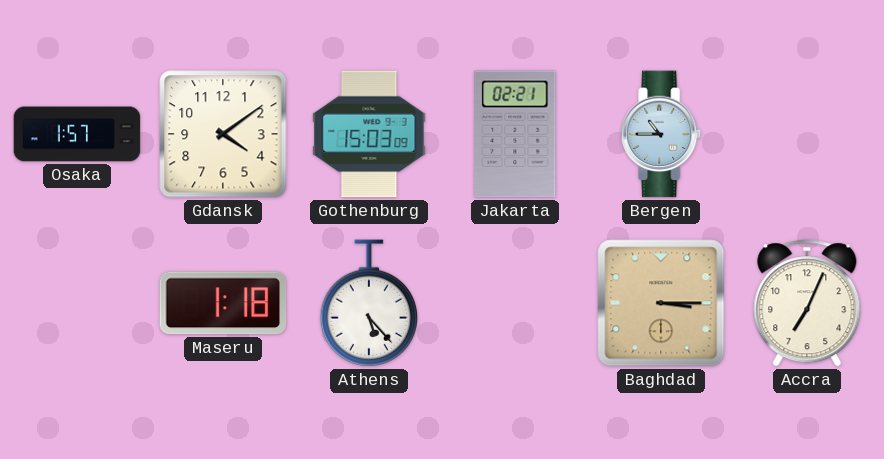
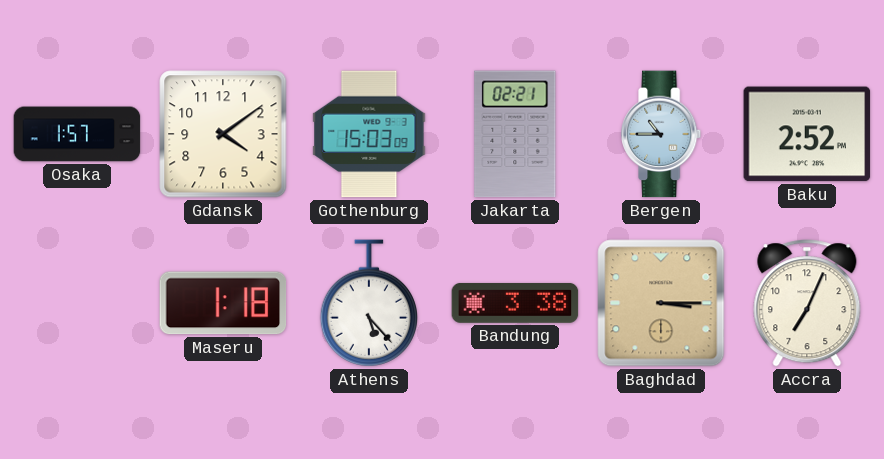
Baku: none -> 2:52 (807, 134)
Bandung: none -> 3:38 (515, 303)
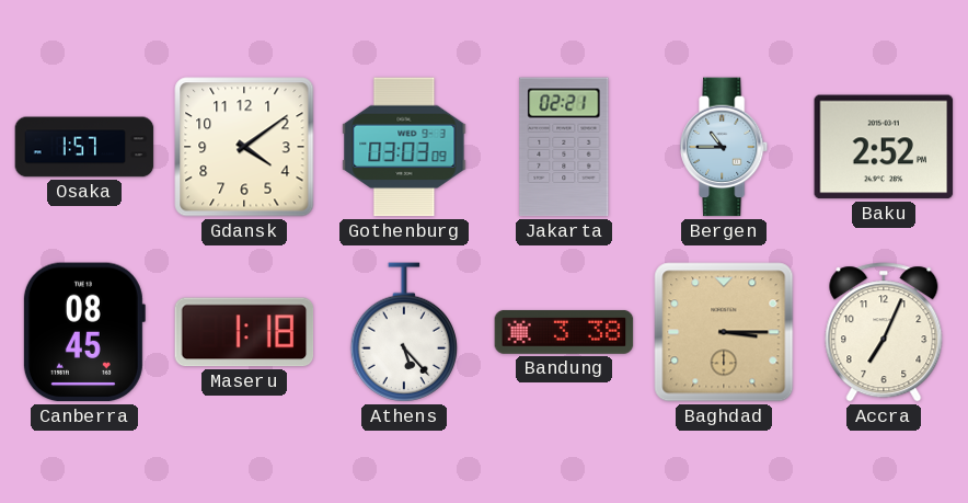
Gothenburg: 15:03 -> 03:03 (404, 147)
Canberra: none -> 08:45 (83, 332)
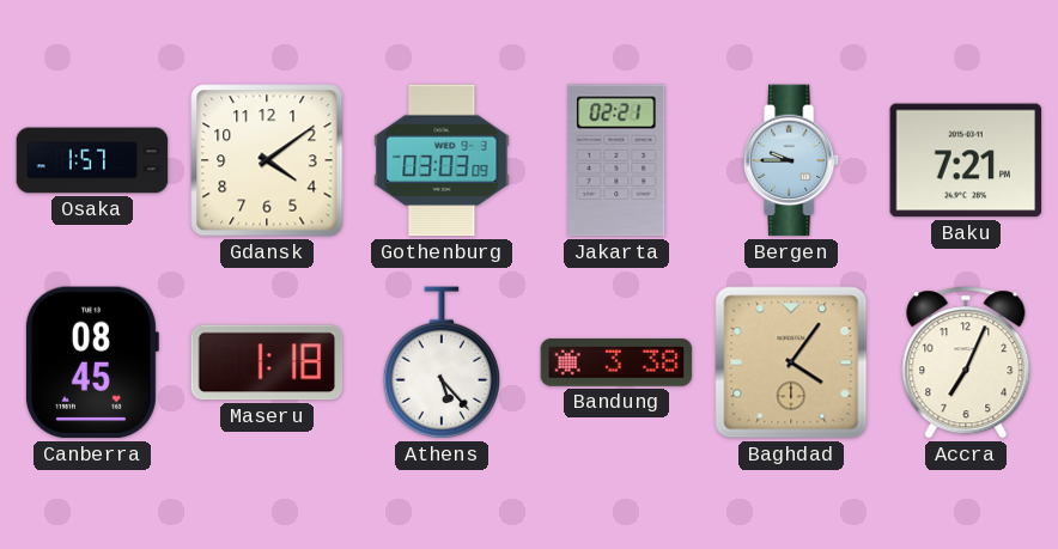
Bergen: 10:45 -> 9:45 (792, 160)
Baku: 2:52 -> 7:21 (966, 160)
Baghdad: 3:15 -> 4:06 (791, 362)
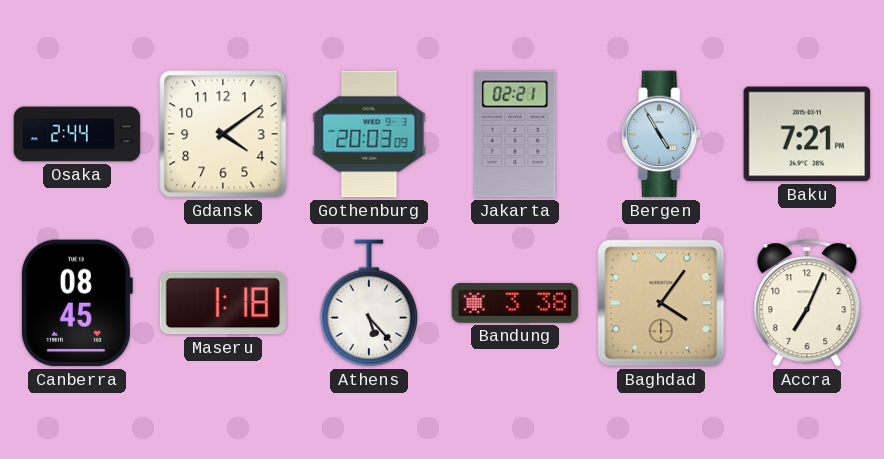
Osaka: 1:57 -> 2:44 (77, 134)
Gothenburg: 03:03 -> 20:03 (369, 134)
Bergen: 9:45 -> 4:55 (662, 134)
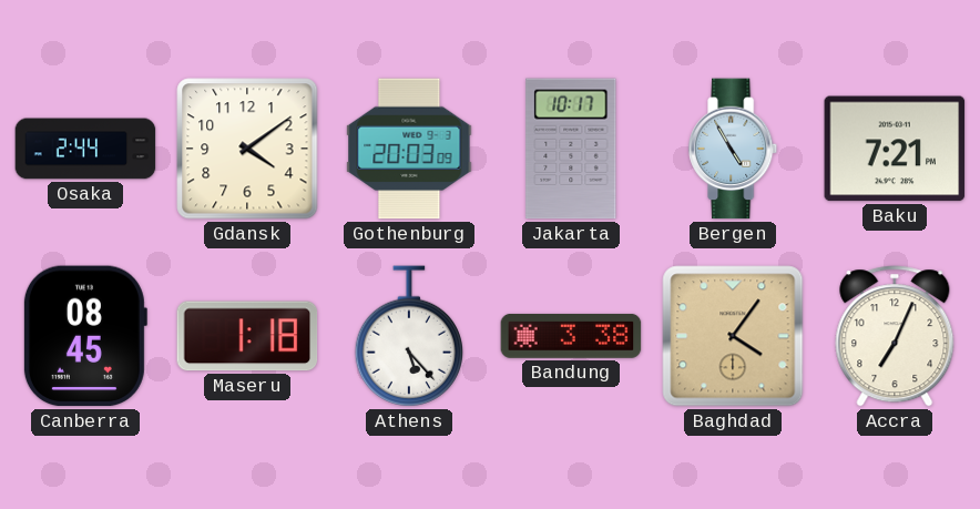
Jakarta: 02:21 -> 10:17 (571, 149)
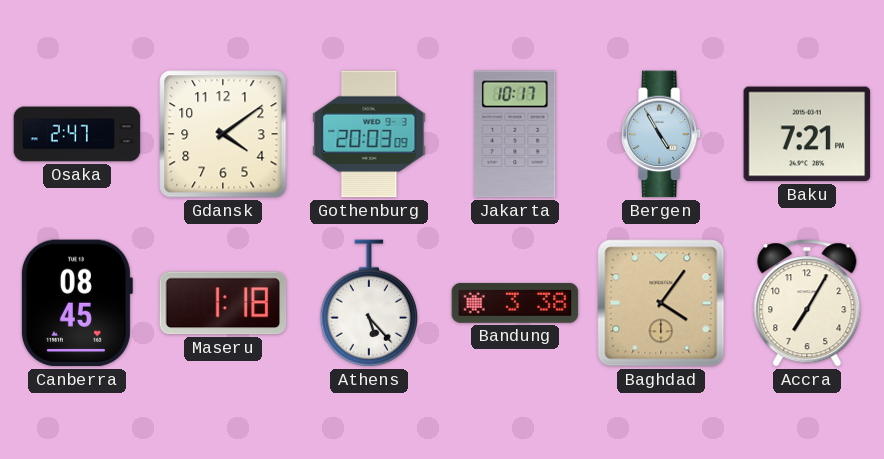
Osaka: 2:44 -> 2:47 (77, 134)
Accra: 7:04 -> 7:05 (807, 303)
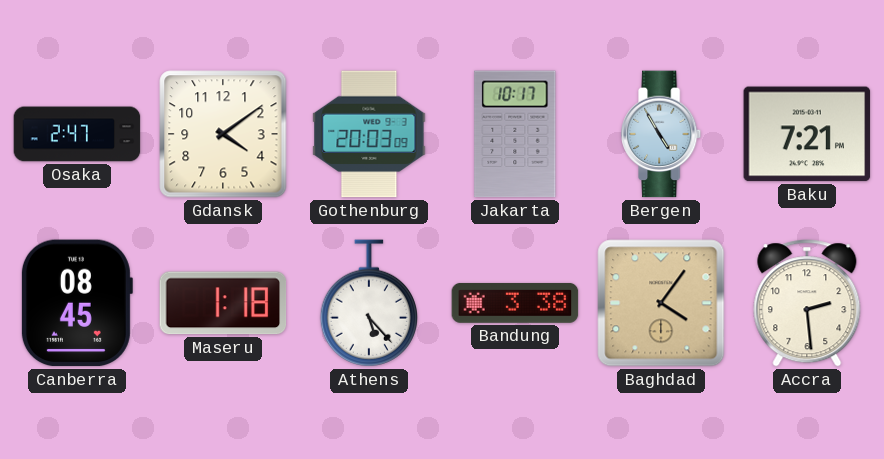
Accra: 7:05 -> 2:29 (807, 303)
